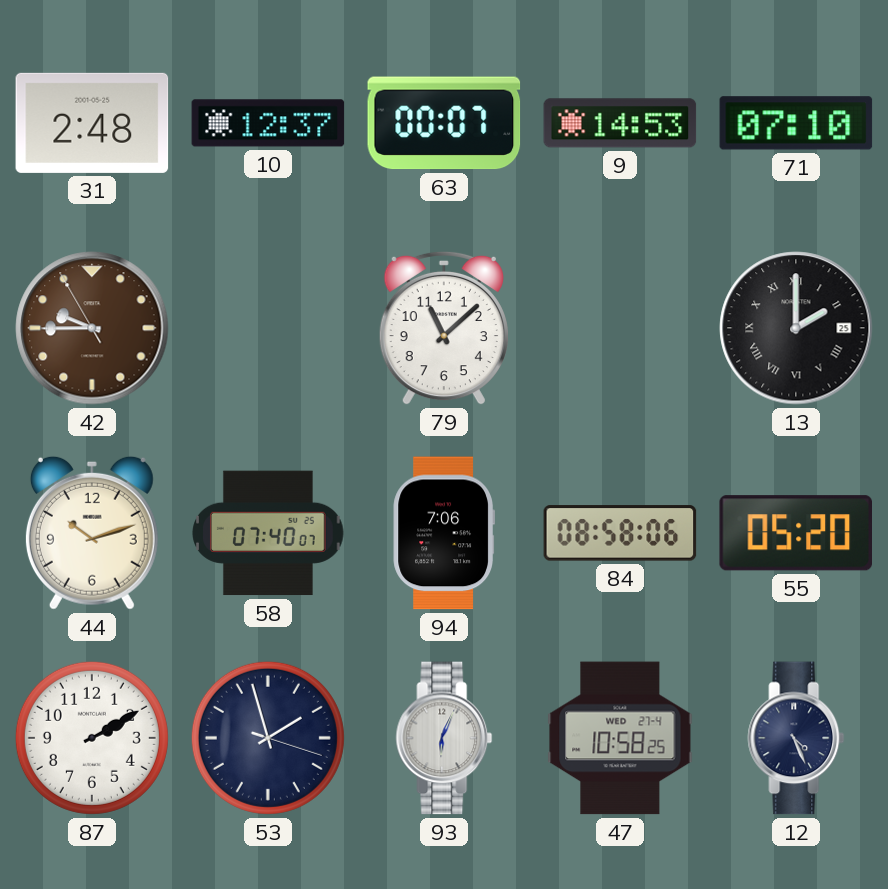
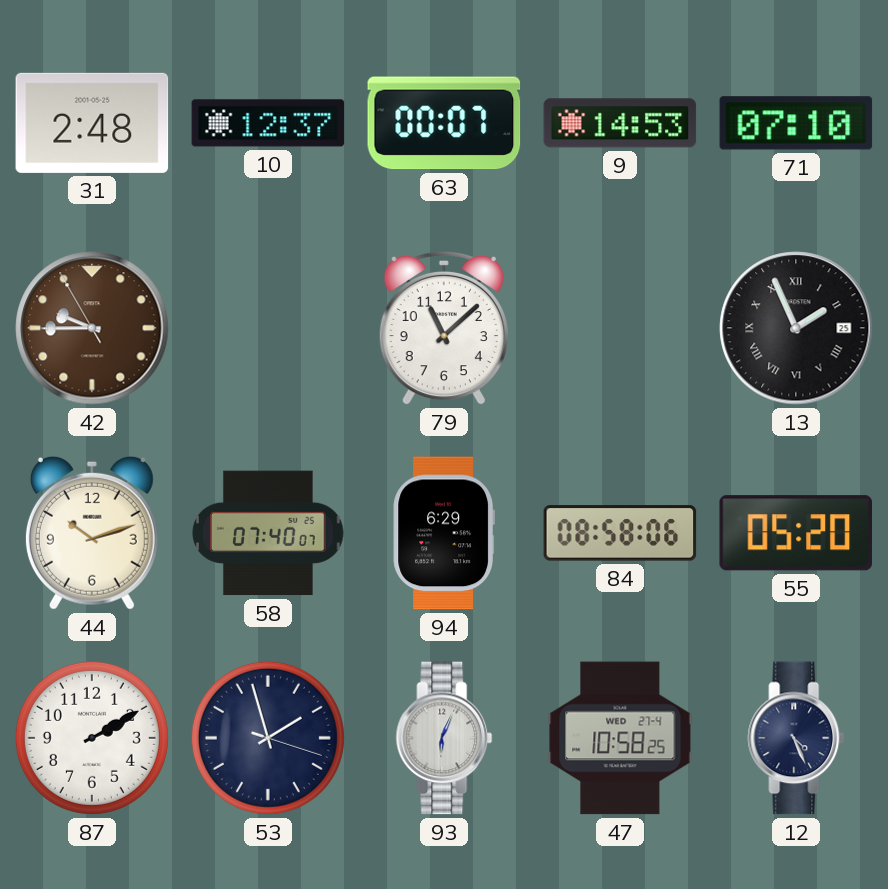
13: 2:00 -> 1:56 (796, 328)
94: 7:06 -> 6:29 (443, 533)
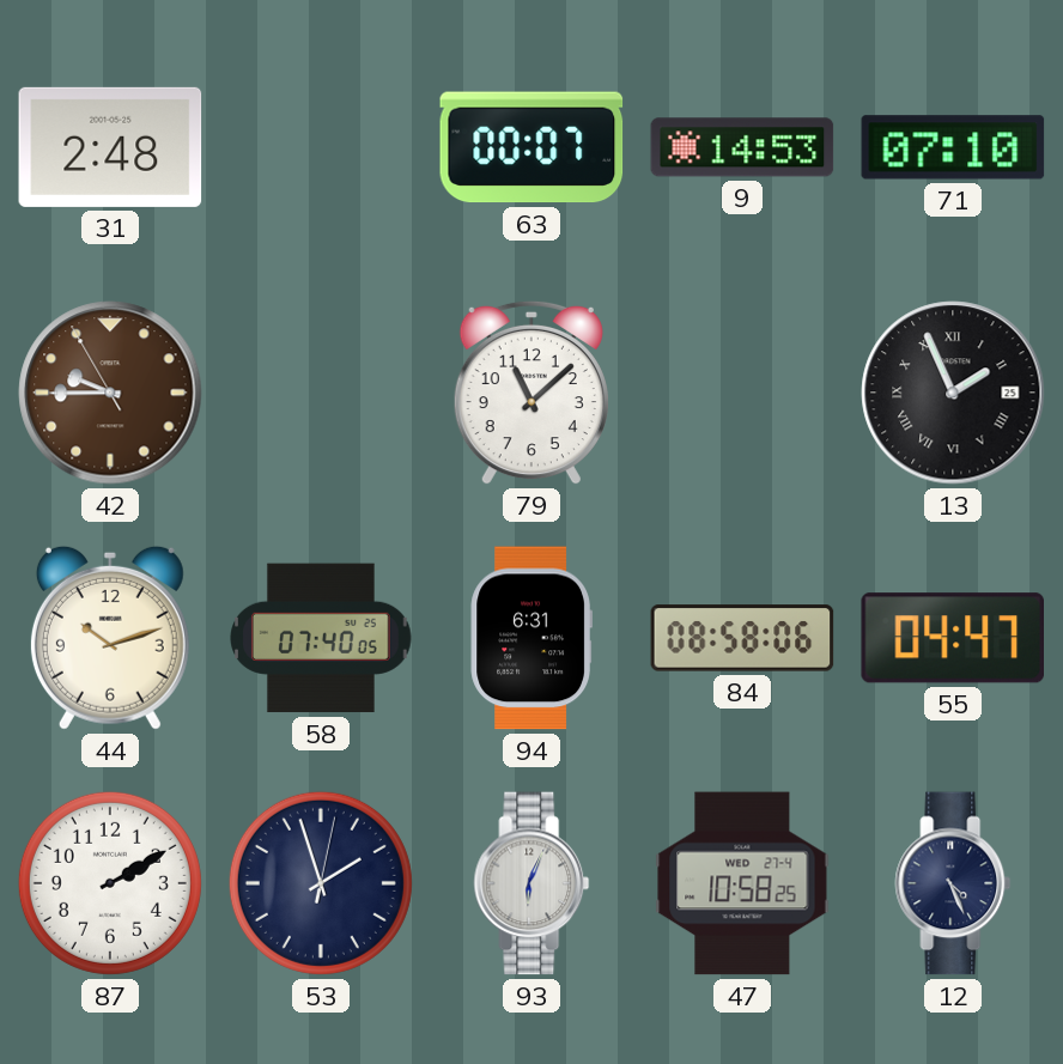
10: 12:37 -> none (268, 123)
58: 07:40:07 -> 07:40:05 (321, 638)
94: 6:29 -> 6:31 (530, 638)
55: 05:20 -> 04:47 (952, 638)
53: 1:57:18 -> 1:57:02 (321, 883)
